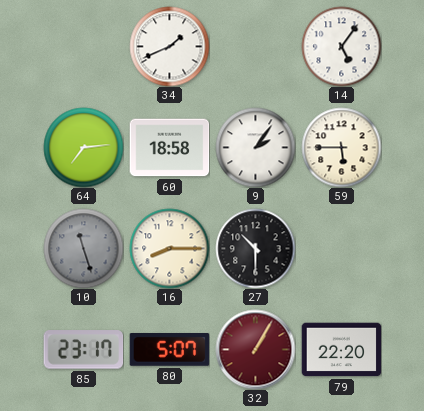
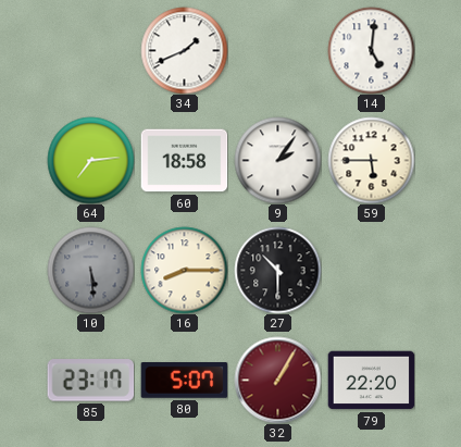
14: 5:06 -> 5:01 (371, 50)
10: 11:27 -> 5:29 (90, 270)
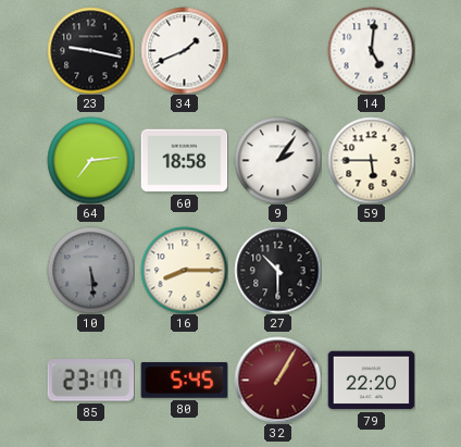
23: none -> 9:17 (90, 50)
80: 5:07 -> 5:45 (184, 381)
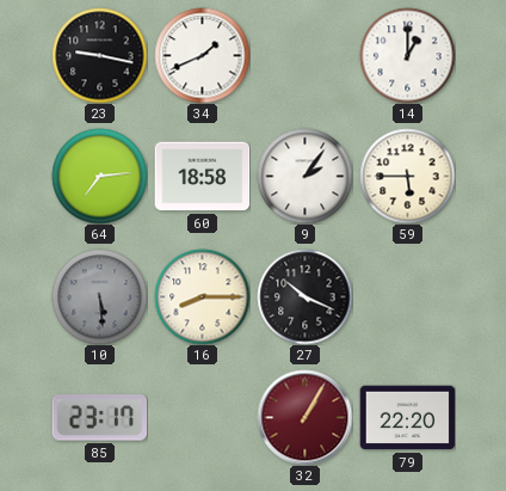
14: 5:01 -> 1:00 (407, 55)
27: 10:30 -> 10:19 (304, 296)
80: 5:45 -> none (184, 381)
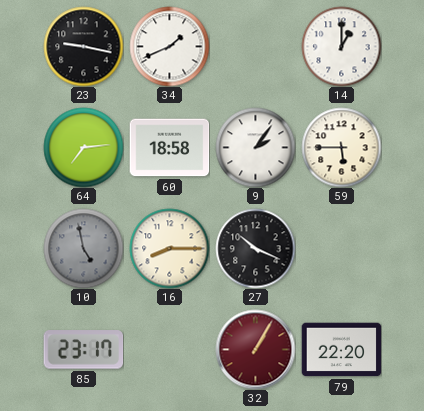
10: 5:29 -> 4:58 (83, 248)
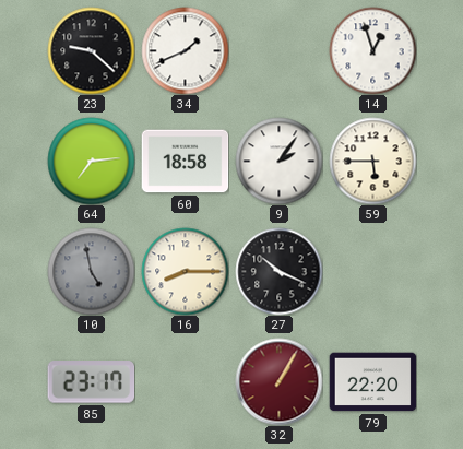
23: 9:17 -> 9:22 (91, 50)
14: 1:00 -> 12:57 (372, 50)
